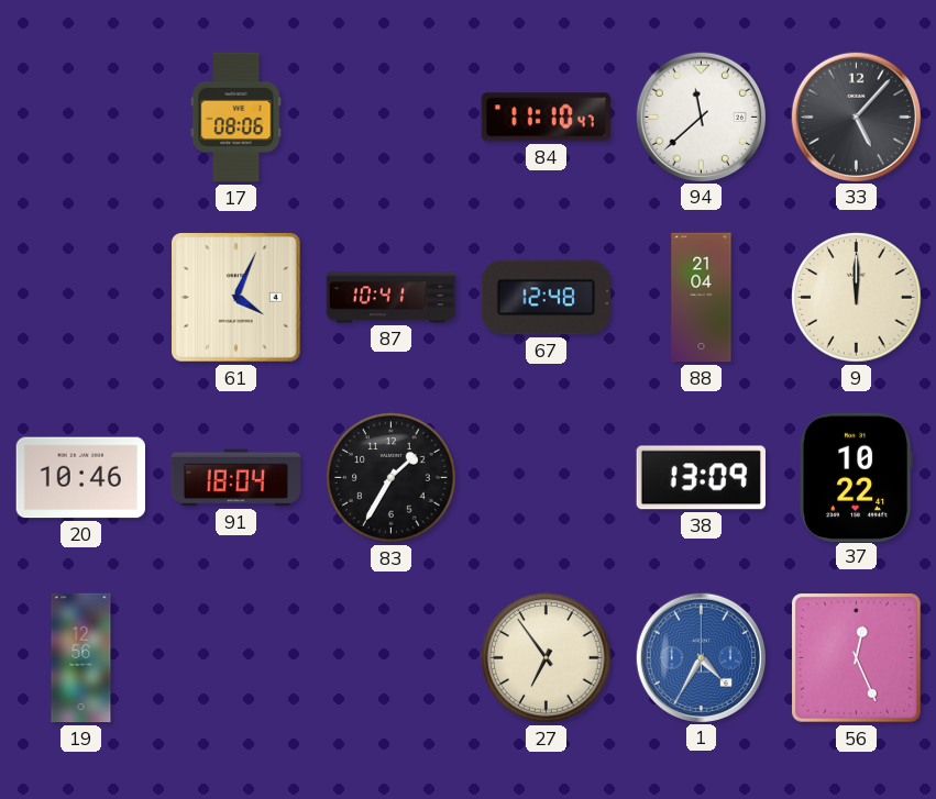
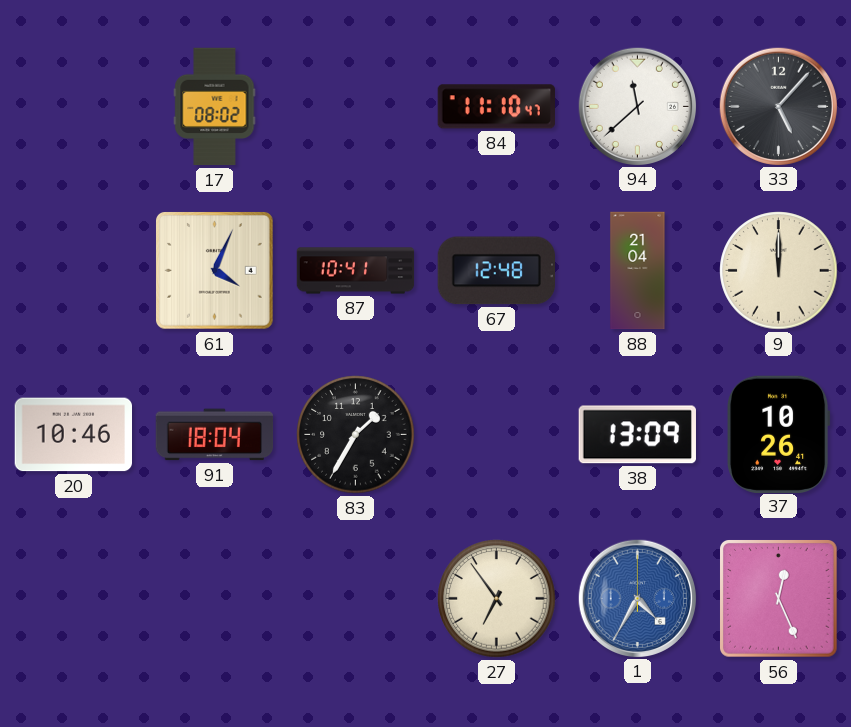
17: 08:06 -> 08:02 (215, 107)
37: 10:22 -> 10:26 (779, 434)
19: 12:56 -> none (81, 658)
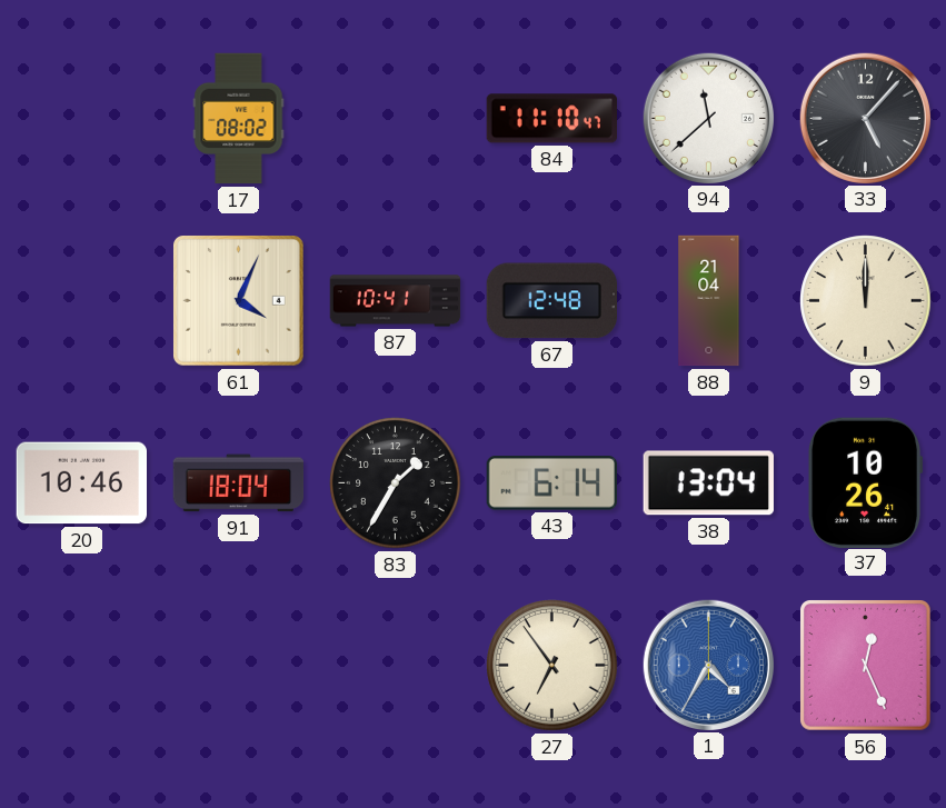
43: none -> 6:14 (552, 483)
38: 13:09 -> 13:04 (708, 483)
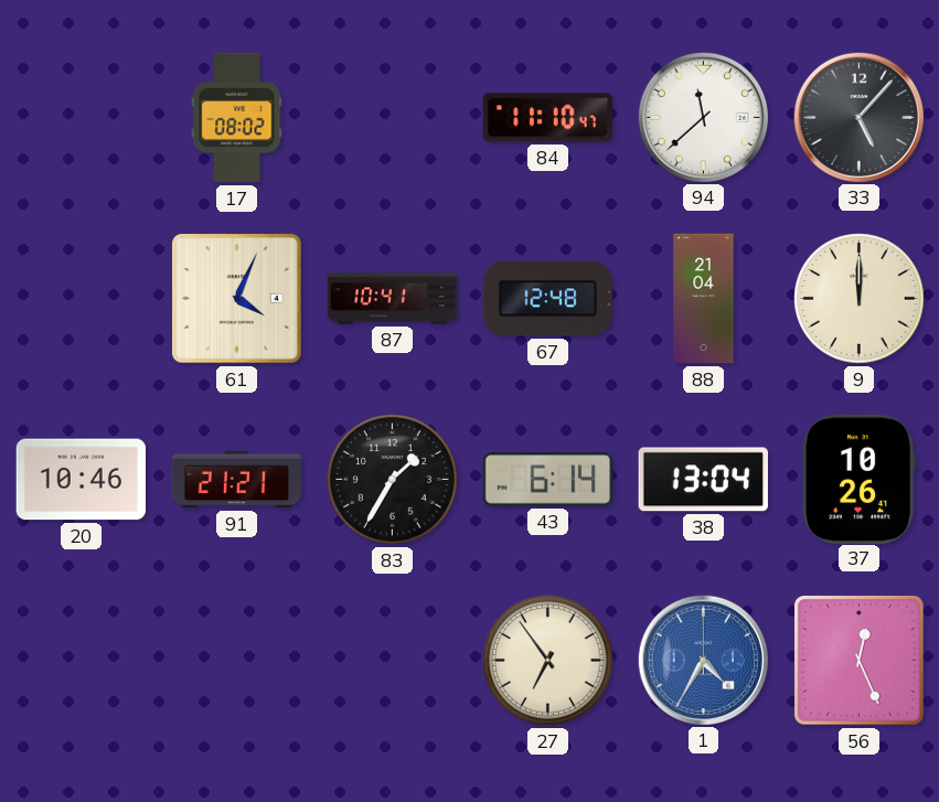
91: 18:04 -> 21:21 (237, 480)
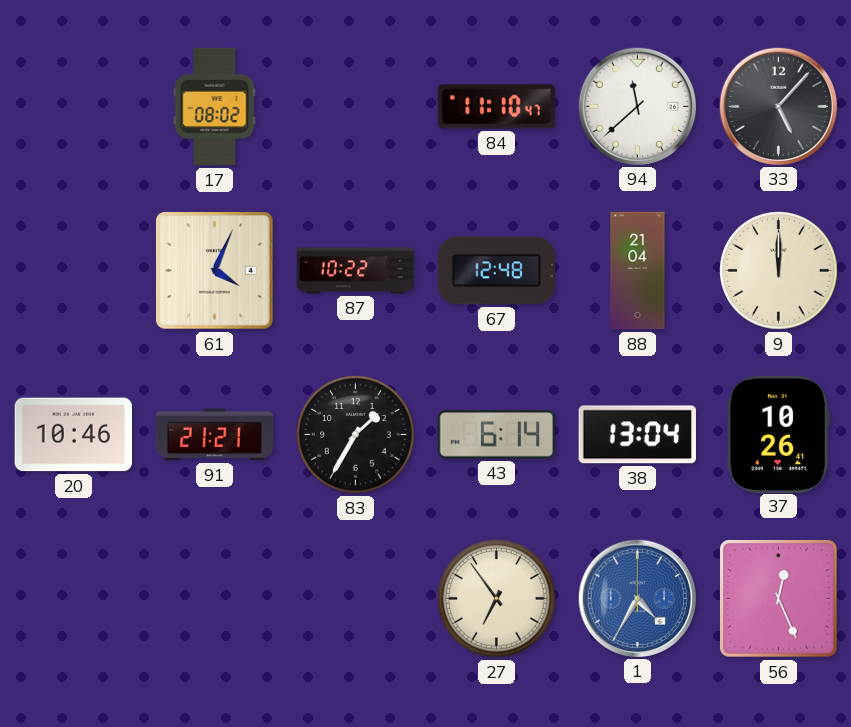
87: 10:41 -> 10:22 (356, 271)
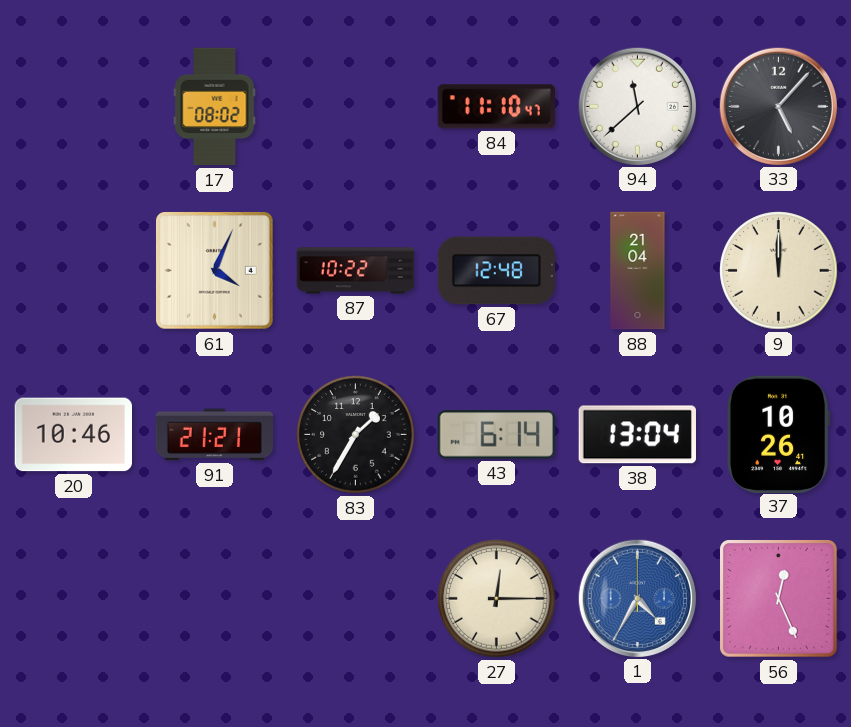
27: 6:54 -> 12:15 (497, 599)
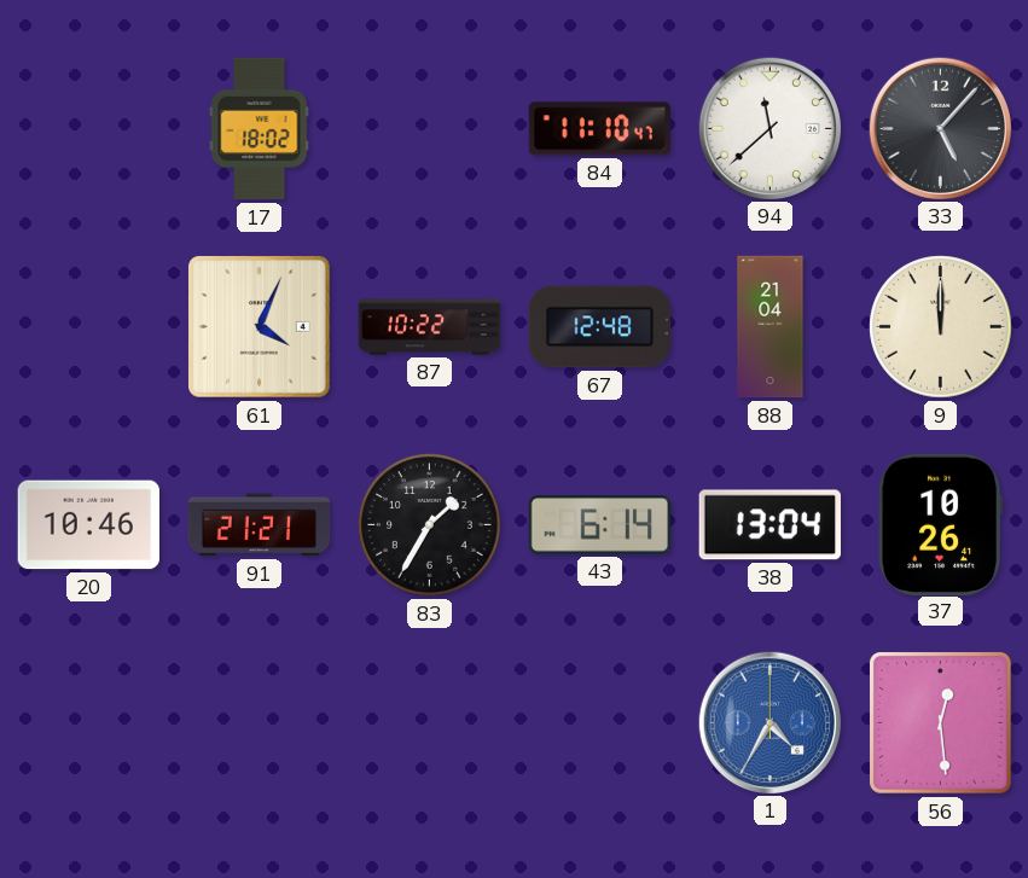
17: 08:02 -> 18:02 (260, 129)
27: 12:15 -> none (497, 599)
56: 12:26 -> 12:29 (941, 723)
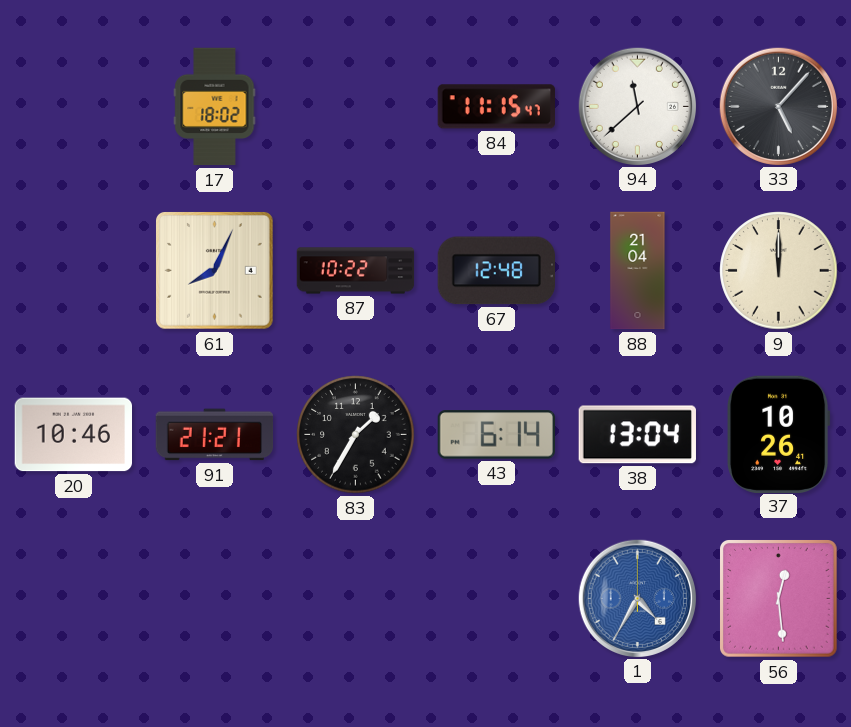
84: 11:10 -> 11:15 (496, 107)
61: 4:04 -> 8:04 (215, 271)
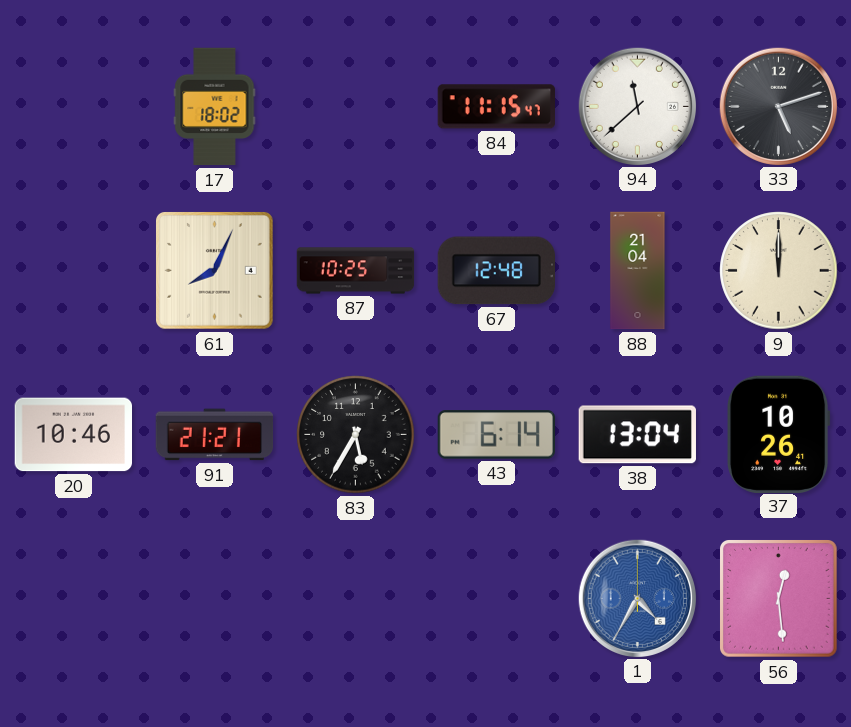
33: 5:07 -> 5:12 (778, 106)
87: 10:22 -> 10:25 (356, 271)
83: 1:35 -> 5:35 (356, 435)
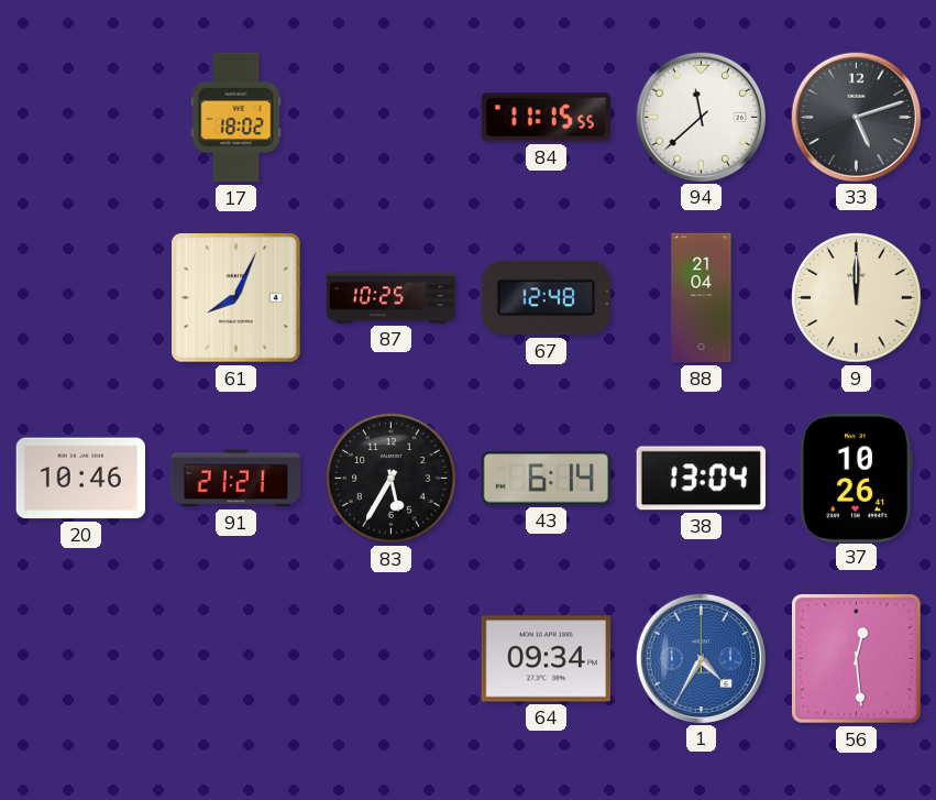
84: 11:15:47 -> 11:15:55 (546, 118)
64: none -> 09:34 (547, 659)
